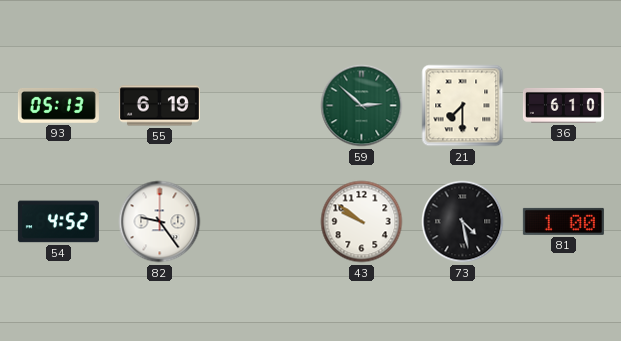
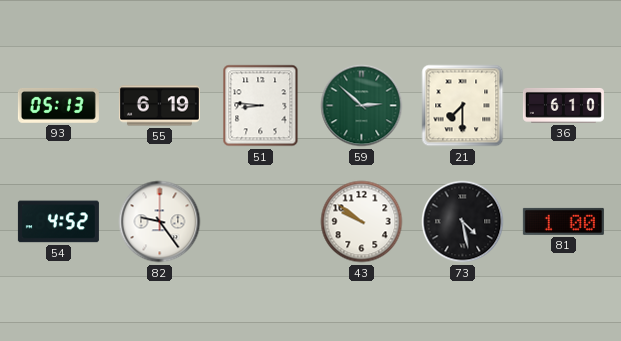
51: none -> 8:46 (261, 106)
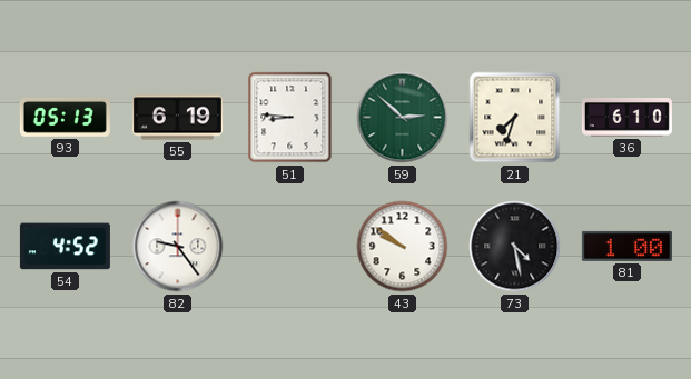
21: 7:30 -> 7:33 (515, 118)
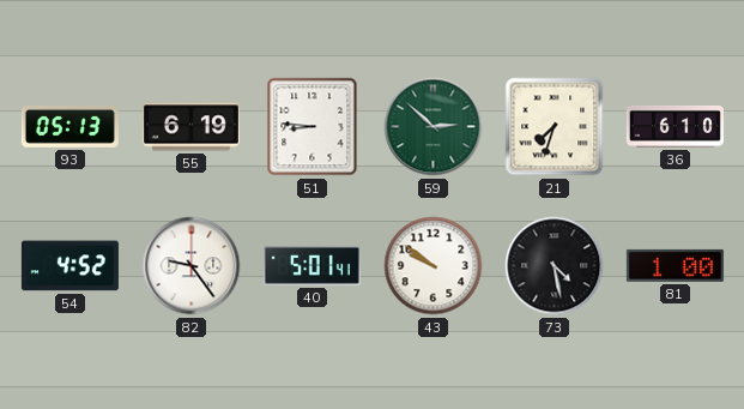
40: none -> 5:01 (311, 266)
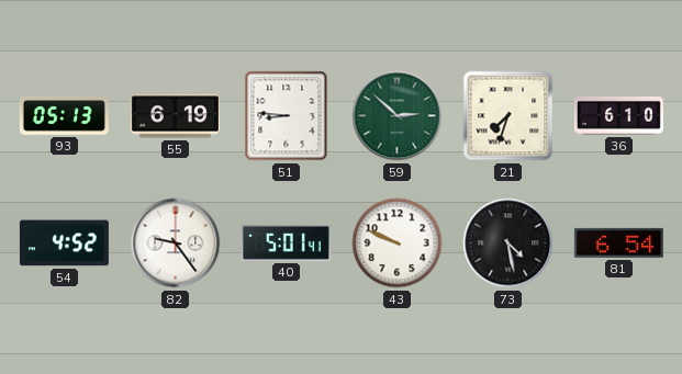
43: 9:51 -> 9:49 (398, 243)
81: 1:00 -> 6:54 (618, 242)
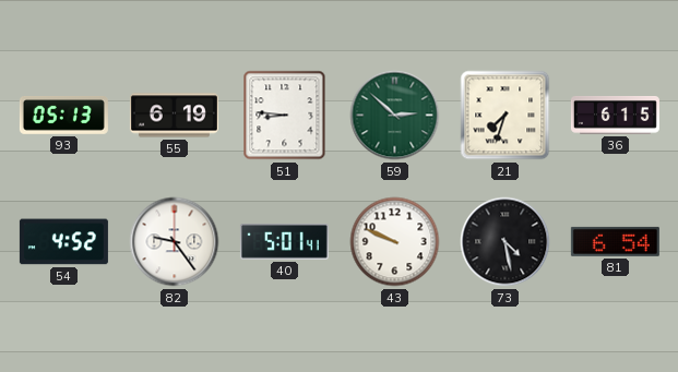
36: 6:10 -> 6:15 (615, 116)
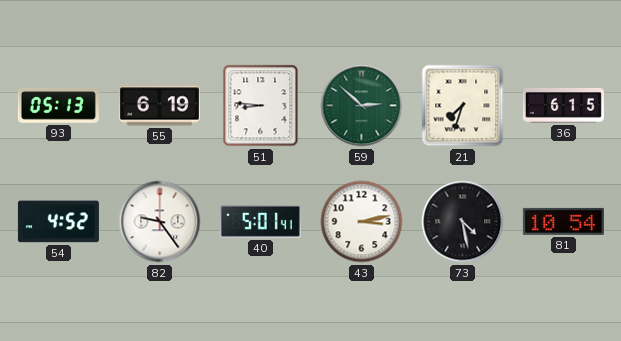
43: 9:49 -> 3:13 (362, 222)
81: 6:54 -> 10:54 (563, 221)
